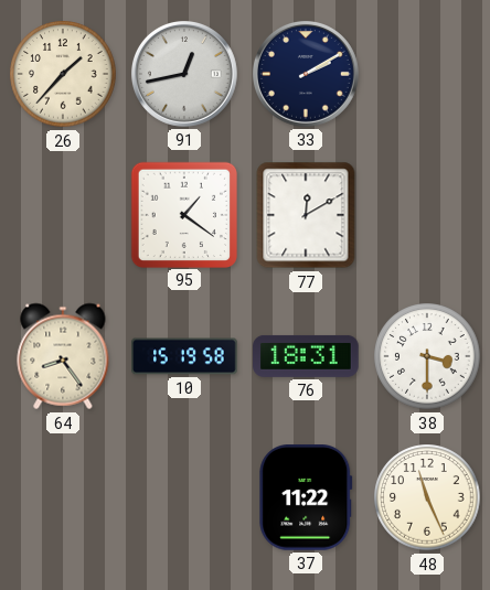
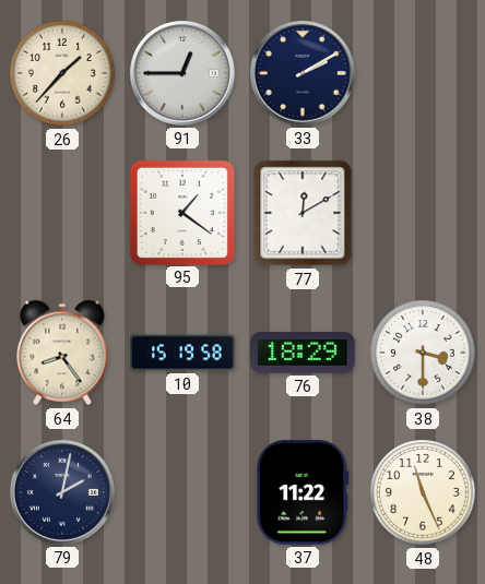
91: 12:43 -> 12:45 (182, 73)
76: 18:31 -> 18:29 (303, 353)
79: none -> 2:02 (62, 492)
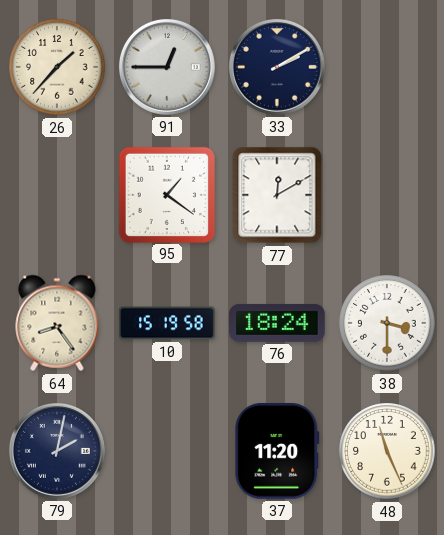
76: 18:29 -> 18:24 (277, 323)
37: 11:22 -> 11:20 (277, 452)
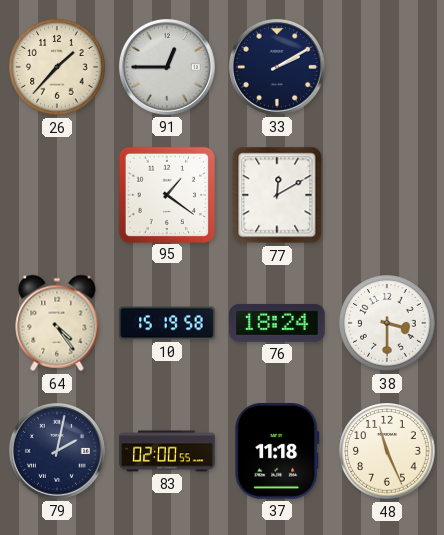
64: 8:24 -> 4:24 (57, 323)
83: none -> 02:00 (167, 451)
37: 11:20 -> 11:18 (277, 452)
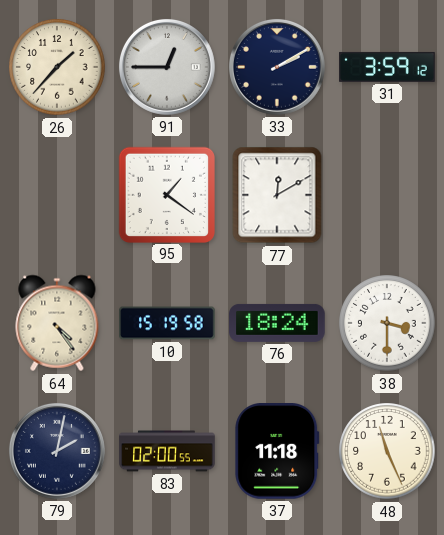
31: none -> 3:59 (387, 67)
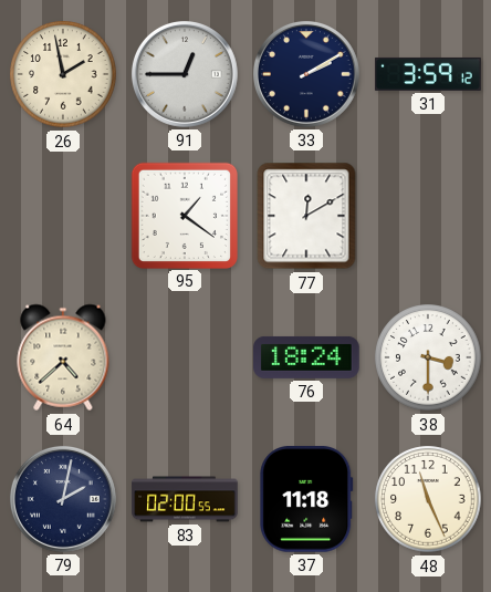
26: 1:37 -> 1:58 (63, 74)
64: 4:24 -> 4:38 (63, 357)
10: 15:19 -> none (167, 323)
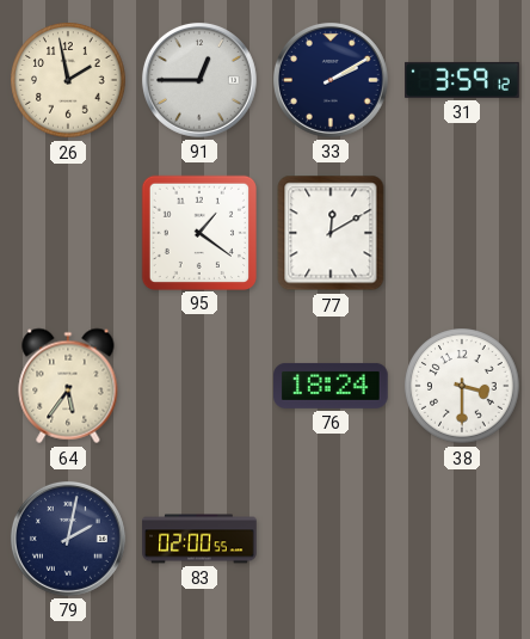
64: 4:38 -> 5:36 (68, 386)
37: 11:18 -> none (306, 500)
48: 11:26 -> none (428, 499)
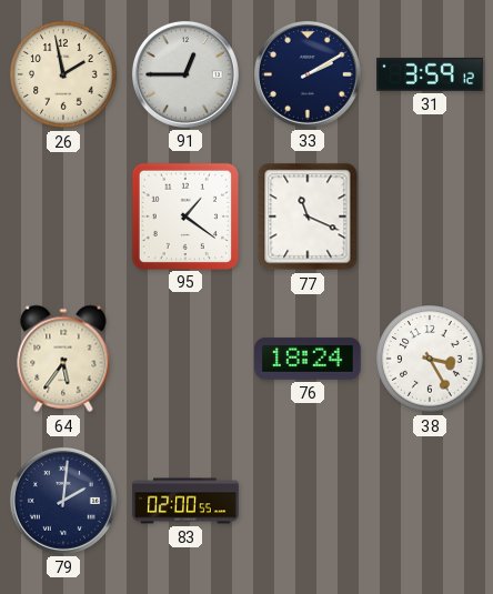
77: 12:10 -> 11:19 (308, 217)
38: 3:30 -> 3:25 (430, 359)
79: 2:02 -> 2:01 (63, 501)
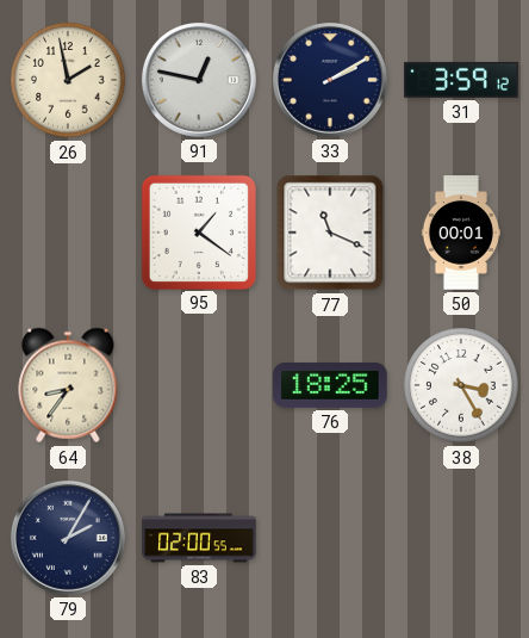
91: 12:45 -> 12:47 (199, 80)
50: none -> 00:01 (461, 233)
64: 5:36 -> 8:36 (68, 385)
76: 18:24 -> 18:25 (330, 385)
79: 2:01 -> 2:05 (68, 538)
